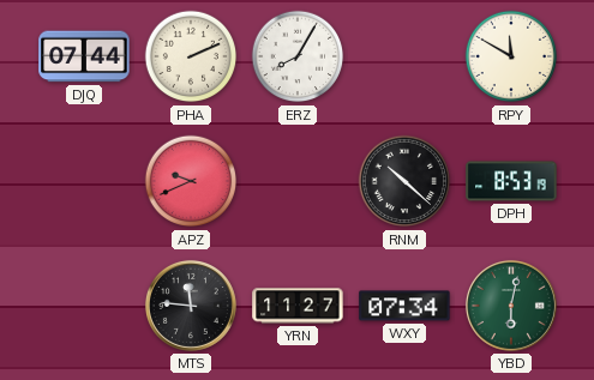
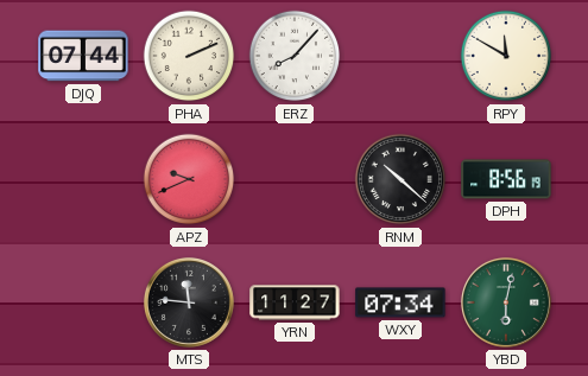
ERZ: 8:05 -> 8:07 (295, 56)
DPH: 8:53 -> 8:56 (506, 179)
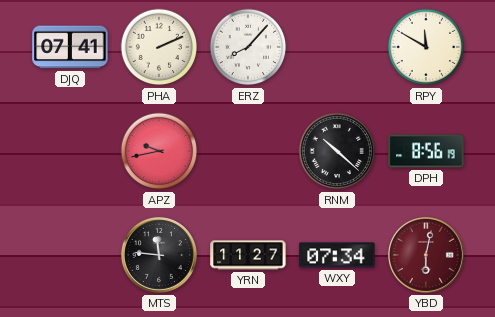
DJQ: 07:44 -> 07:41 (70, 47)
APZ: 9:41 -> 9:43 (159, 151)
YBD dial: green -> burgundy (426, 255)
